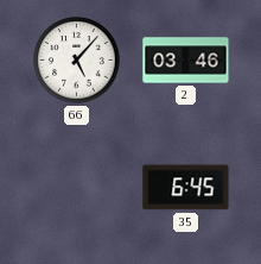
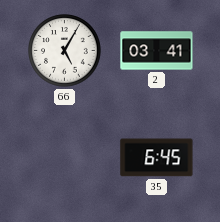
66: 5:07 -> 5:05 (65, 51)
2: 03:46 -> 03:41 (157, 51)
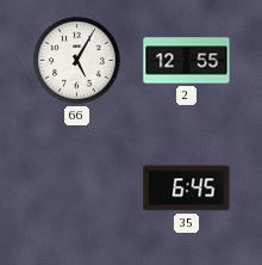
2: 03:41 -> 12:55 (187, 61)
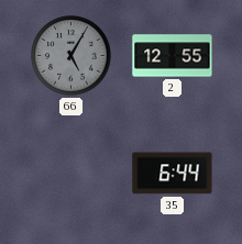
66 dial: white -> grey (71, 56)
35: 6:45 -> 6:44 (173, 174)
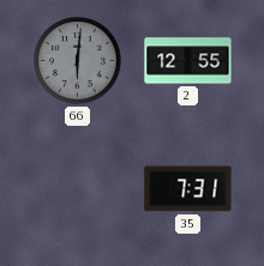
66: 5:05 -> 6:01 (78, 61)
35: 6:44 -> 7:31 (188, 189)
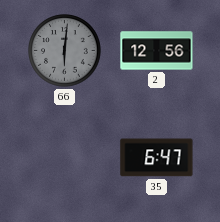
2: 12:55 -> 12:56 (157, 51)
35: 7:31 -> 6:47 (157, 158)
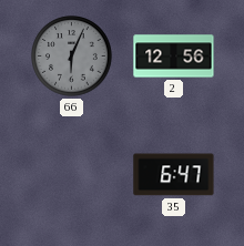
66: 6:01 -> 6:04 (72, 57)
